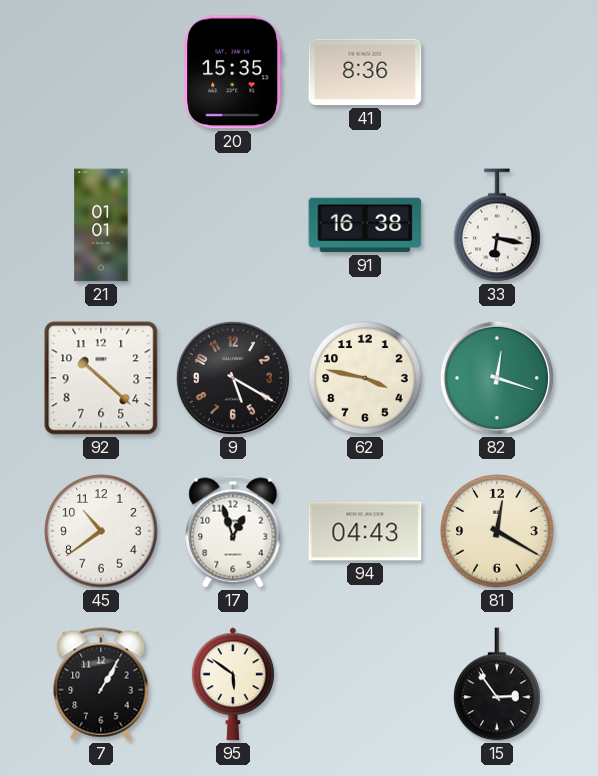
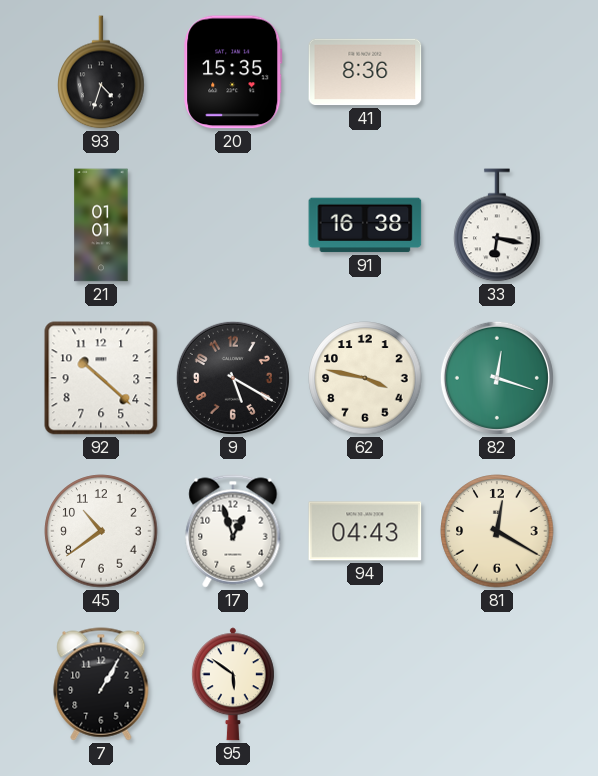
93: none -> 4:33 (101, 72)
15: 2:54 -> none (497, 684)
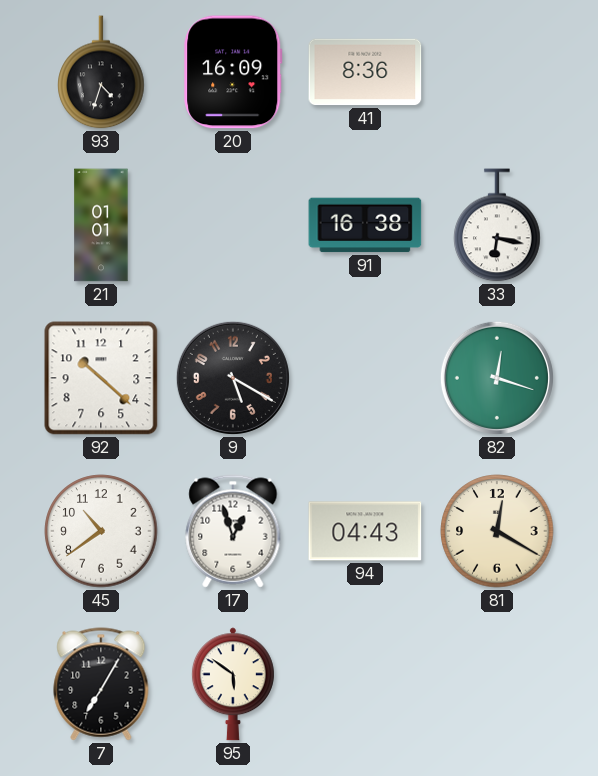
20: 15:35 -> 16:09 (233, 72)
62: 3:47 -> none (365, 378)
7: 1:05 -> 7:05 (101, 684)
